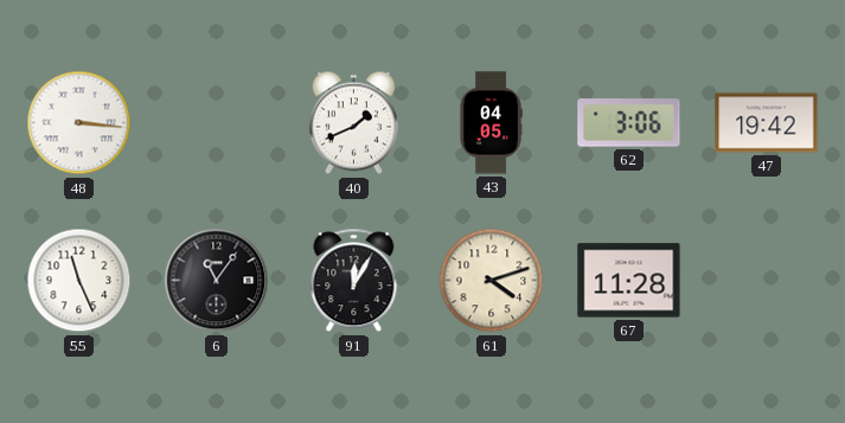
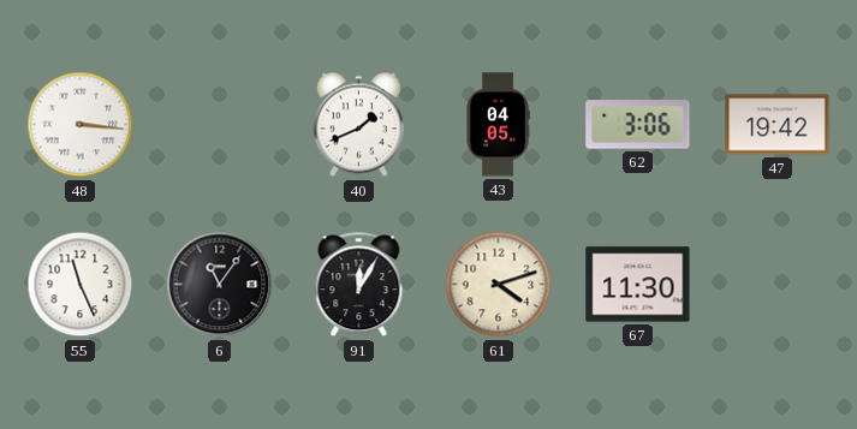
67: 11:28 -> 11:30 (638, 285)
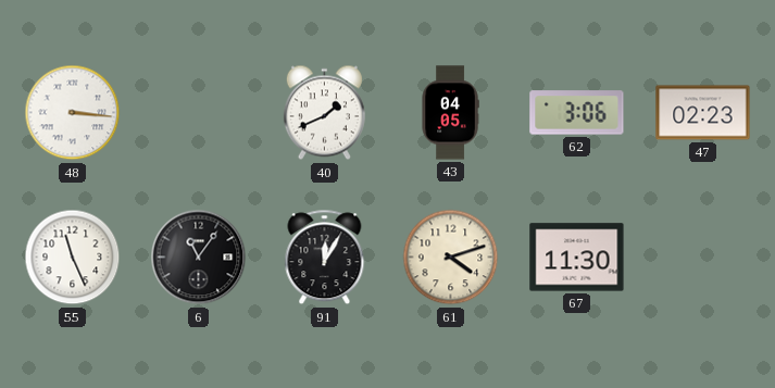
47: 19:42 -> 02:23 (703, 113)
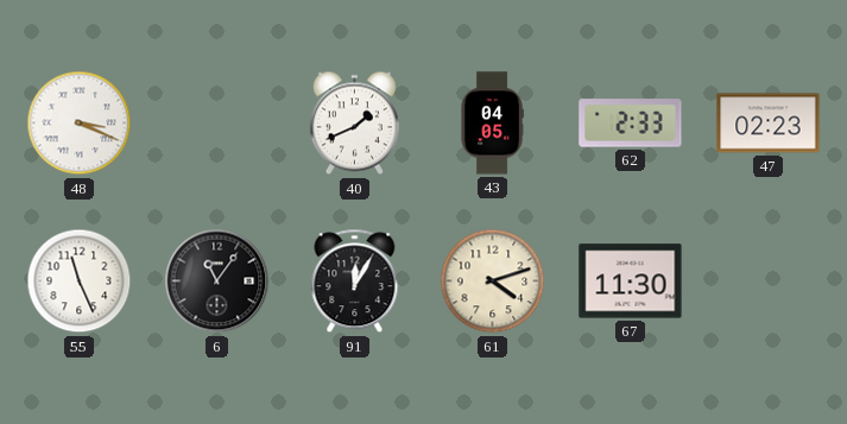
48: 3:16 -> 3:19 (80, 124)
62: 3:06 -> 2:33 (631, 124)
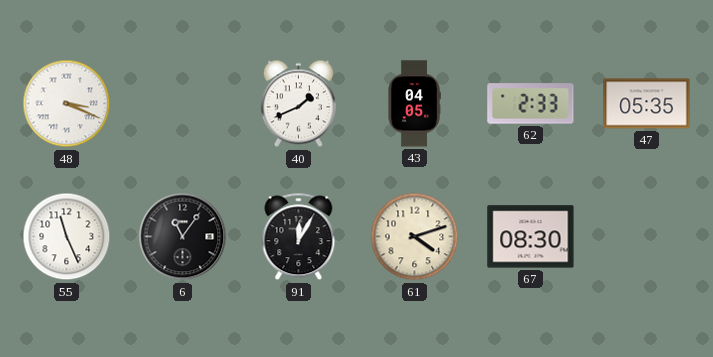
47: 02:23 -> 05:35 (647, 104)
67: 11:30 -> 08:30 (531, 237)
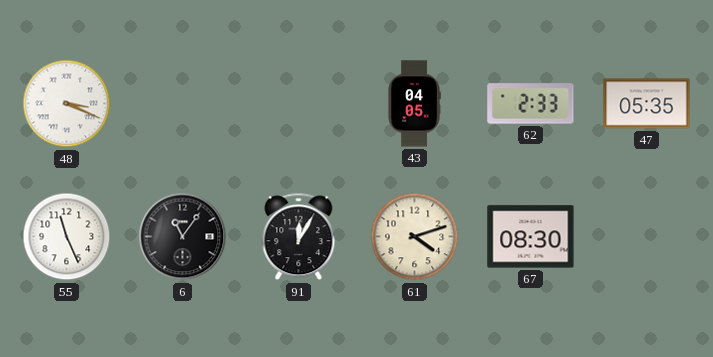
40: 1:41 -> none (298, 104)
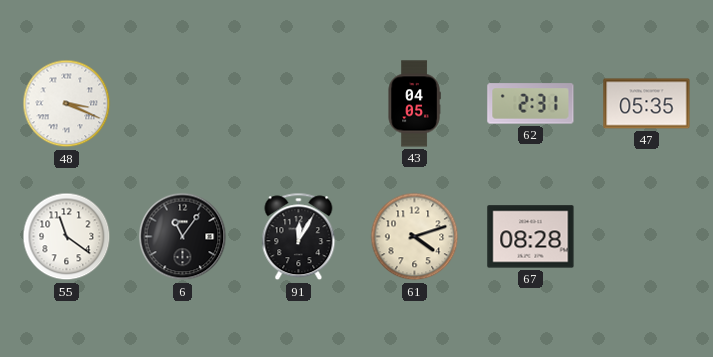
62: 2:33 -> 2:31 (531, 104)
55: 11:26 -> 11:21 (67, 237)
67: 08:30 -> 08:28 (531, 237)
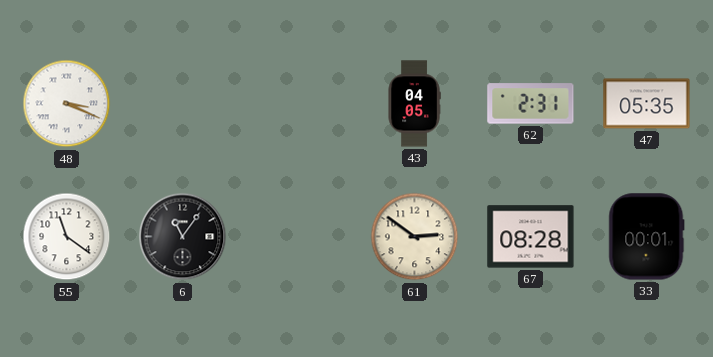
91: 12:05 -> none (299, 237)
61: 4:12 -> 2:51 (415, 237)
33: none -> 00:01 (647, 237)
